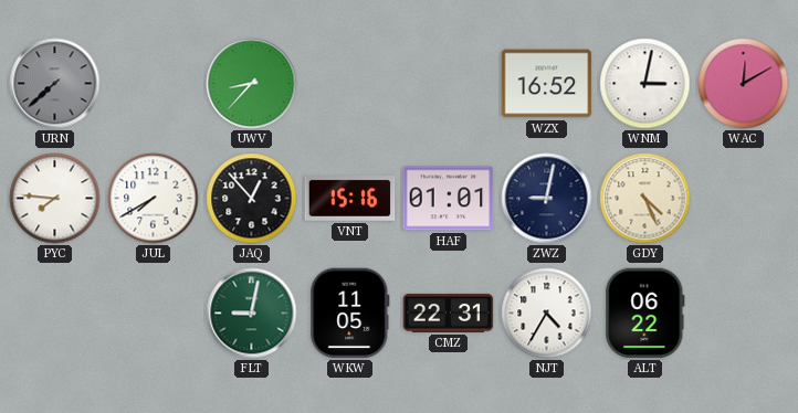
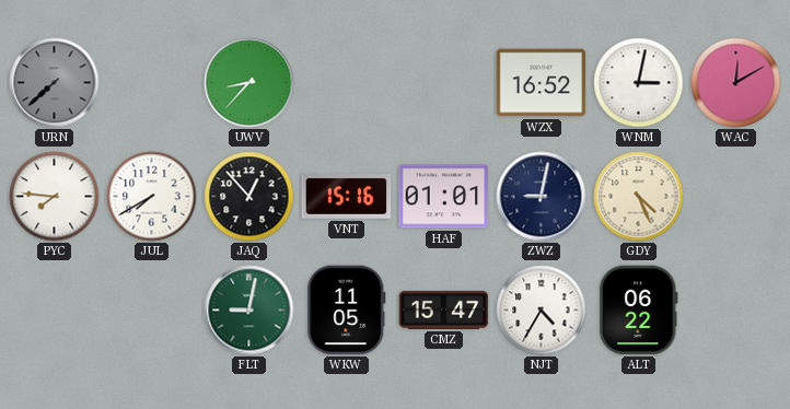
CMZ: 22:31 -> 15:47 (444, 309)
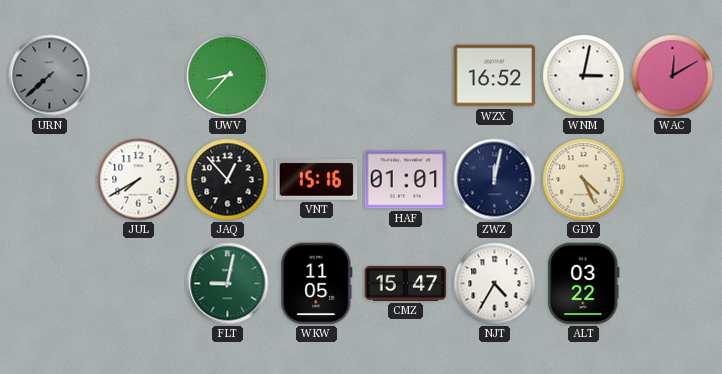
PYC: 7:46 -> none (55, 197)
ZWZ: 9:02 -> 12:02 (495, 180)
ALT: 06:22 -> 03:22 (584, 284)
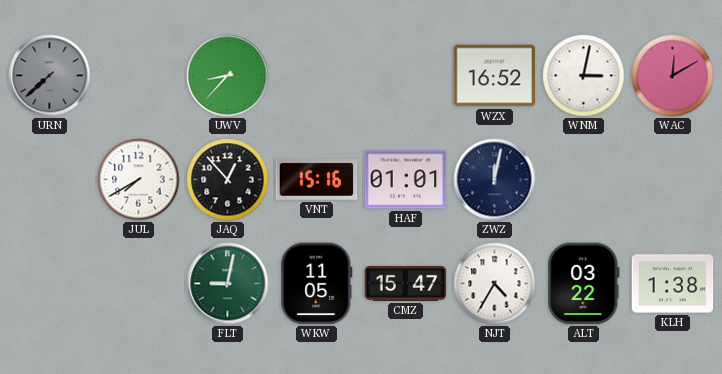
GDY: 4:26 -> none (584, 180)
KLH: none -> 1:38 (673, 284)
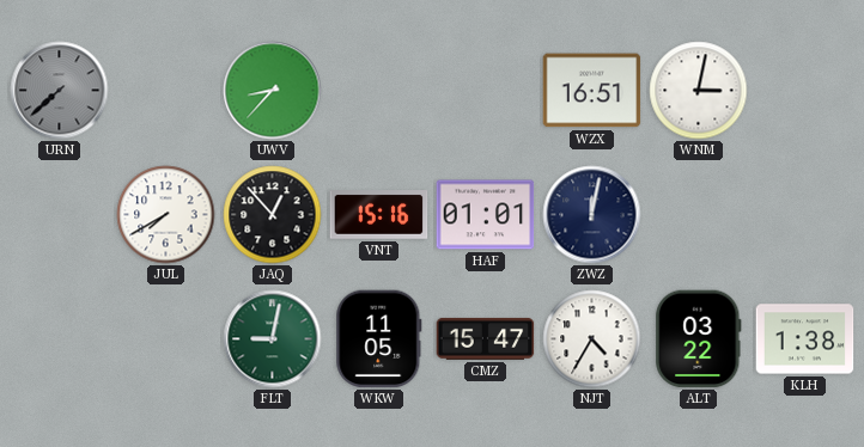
WZX: 16:52 -> 16:51 (592, 91)
WAC: 12:10 -> none (673, 76)
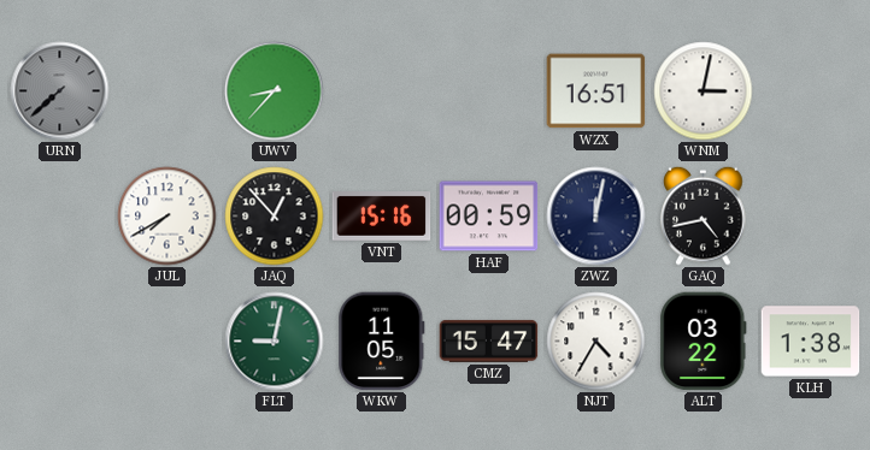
HAF: 01:01 -> 00:59 (489, 217)
GAQ: none -> 4:43 (704, 215)
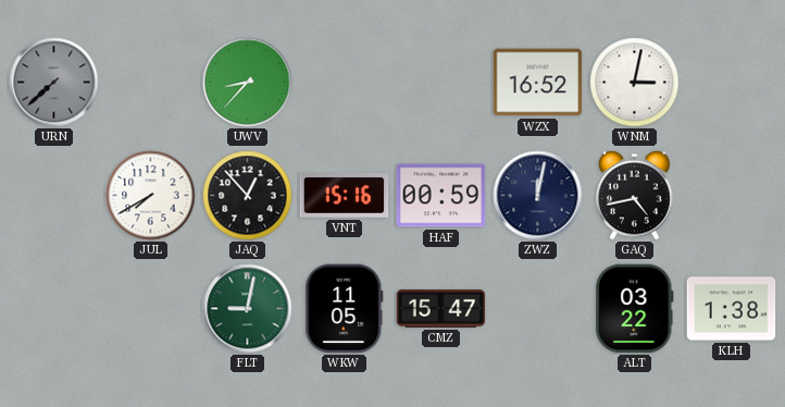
WZX: 16:51 -> 16:52 (538, 83)
NJT: 4:35 -> none (596, 342)
